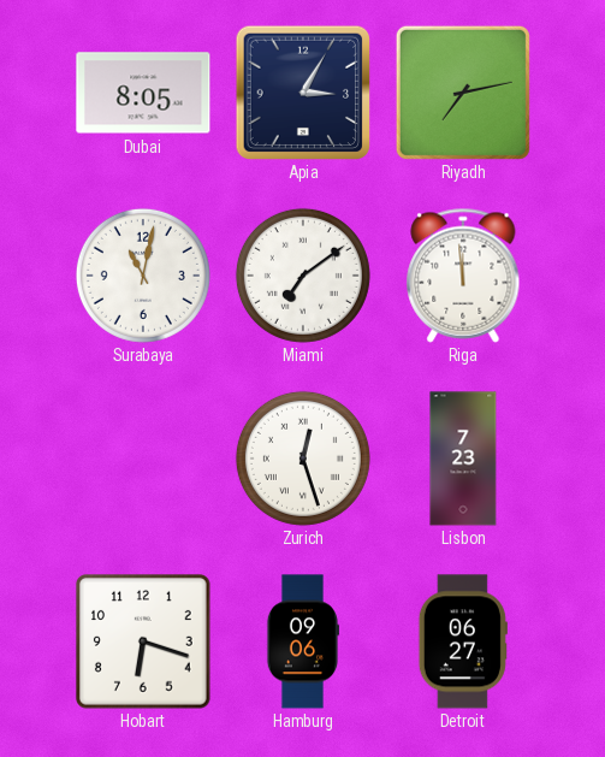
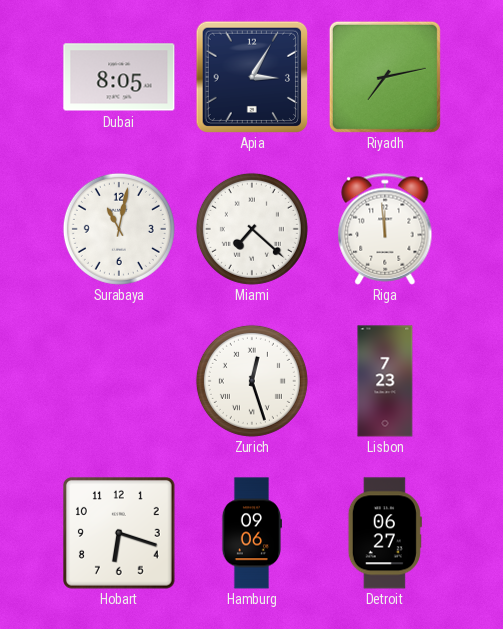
Miami: 7:09 -> 7:22 (252, 229)
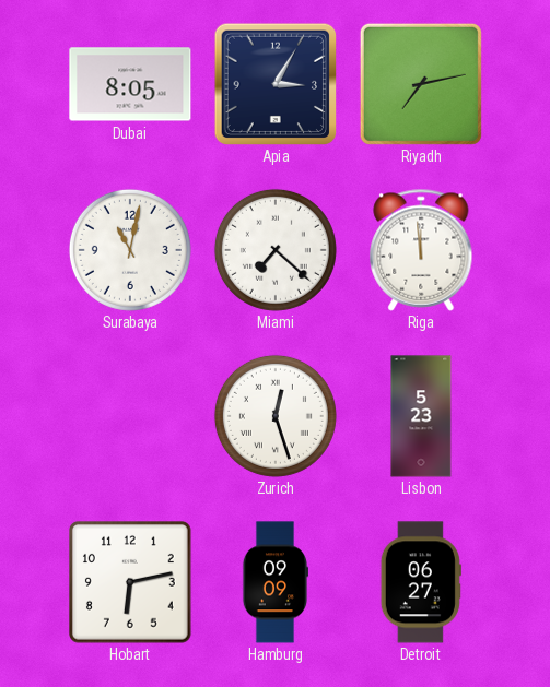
Lisbon: 7:23 -> 5:23 (421, 416)
Hobart: 6:18 -> 6:13 (131, 583)
Hamburg: 09:06 -> 09:09 (276, 582)
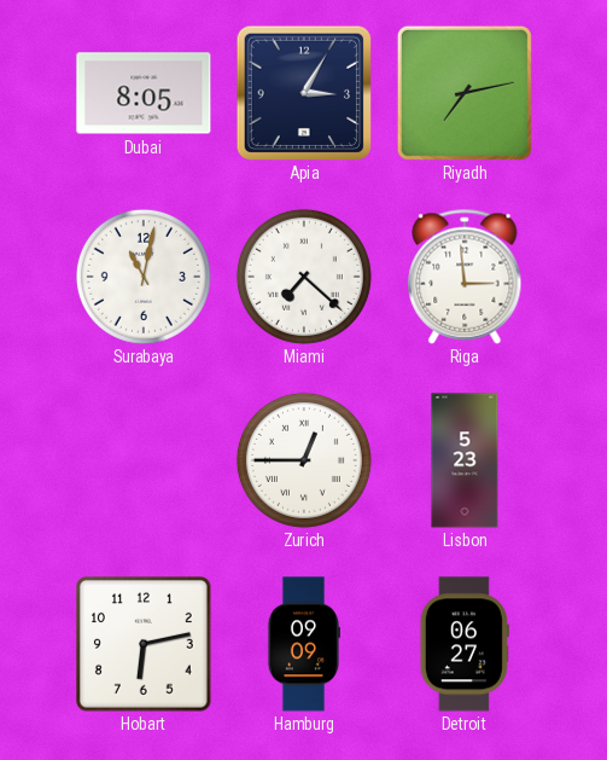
Riga: 11:59 -> 2:59 (465, 277)
Zurich: 12:27 -> 12:45 (304, 460)
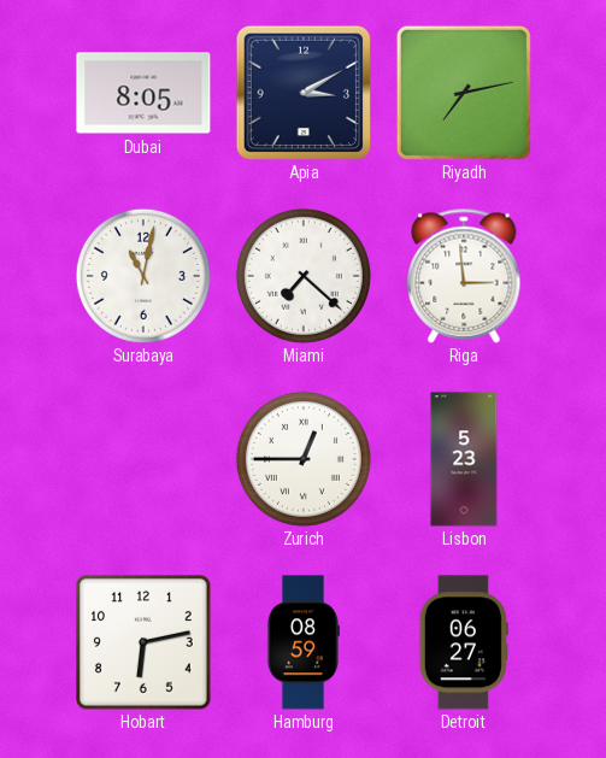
Apia: 3:05 -> 3:10 (304, 93)
Hamburg: 09:09 -> 08:59 (304, 642)
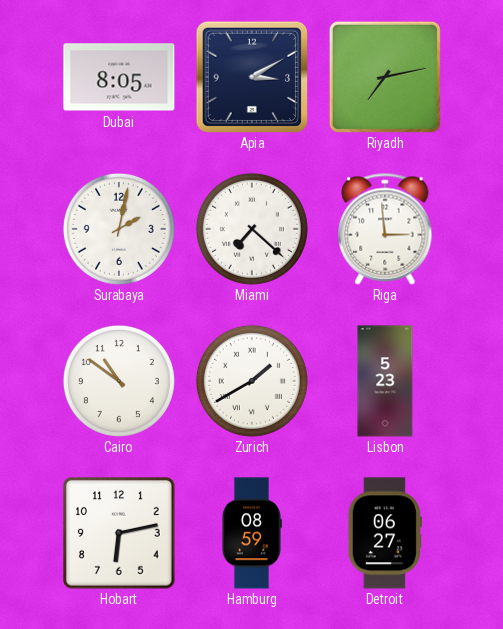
Surabaya: 11:02 -> 2:02 (119, 229)
Cairo: none -> 10:51 (119, 381)
Zurich: 12:45 -> 1:40 (252, 381)
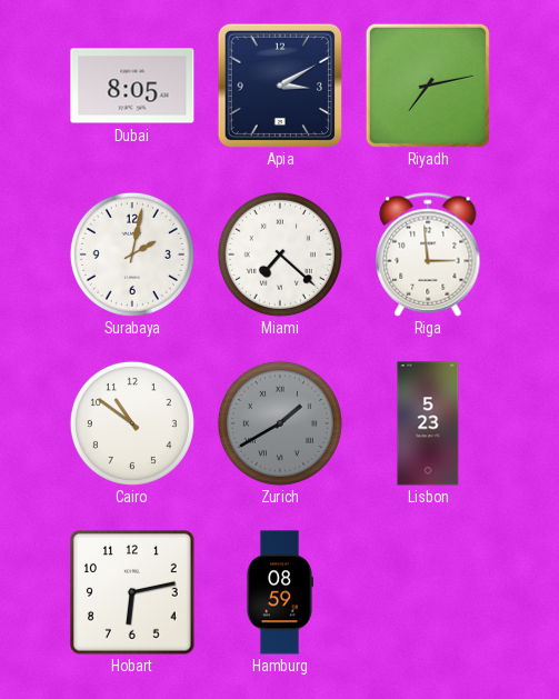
Zurich dial: white -> grey (280, 423)
Detroit: 06:27 -> none (385, 533)
